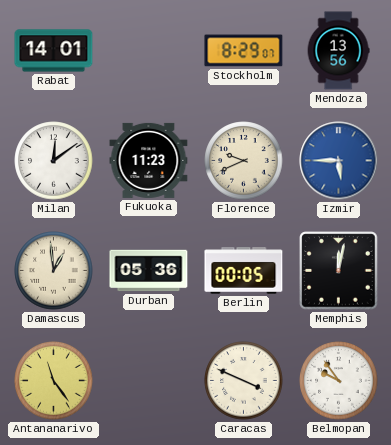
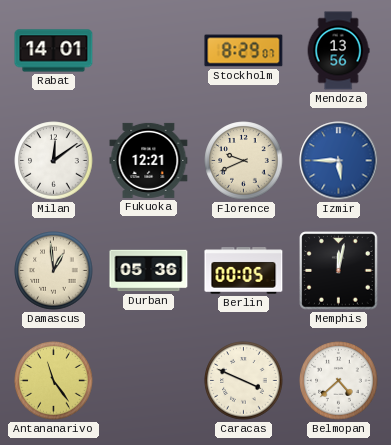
Fukuoka: 11:23 -> 12:21 (149, 160)
Belmopan: 9:54 -> 4:38 (339, 381)
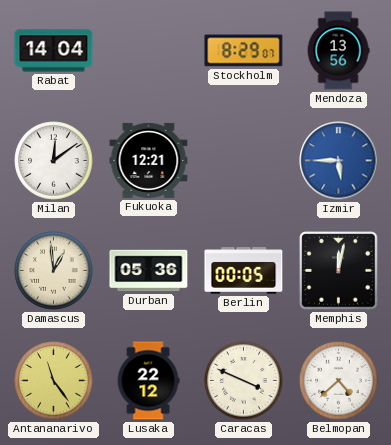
Rabat: 14:01 -> 14:04 (54, 51)
Florence: 9:41 -> none (244, 161)
Lusaka: none -> 22:12 (148, 381)
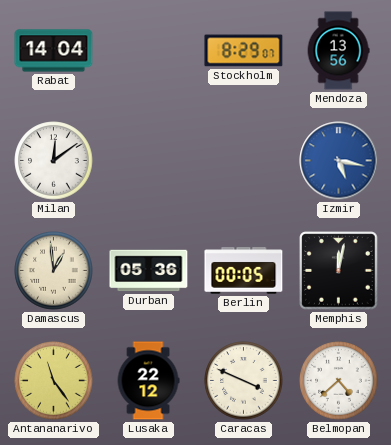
Fukuoka: 12:21 -> none (149, 160)
Izmir: 5:45 -> 5:17 (339, 161)
